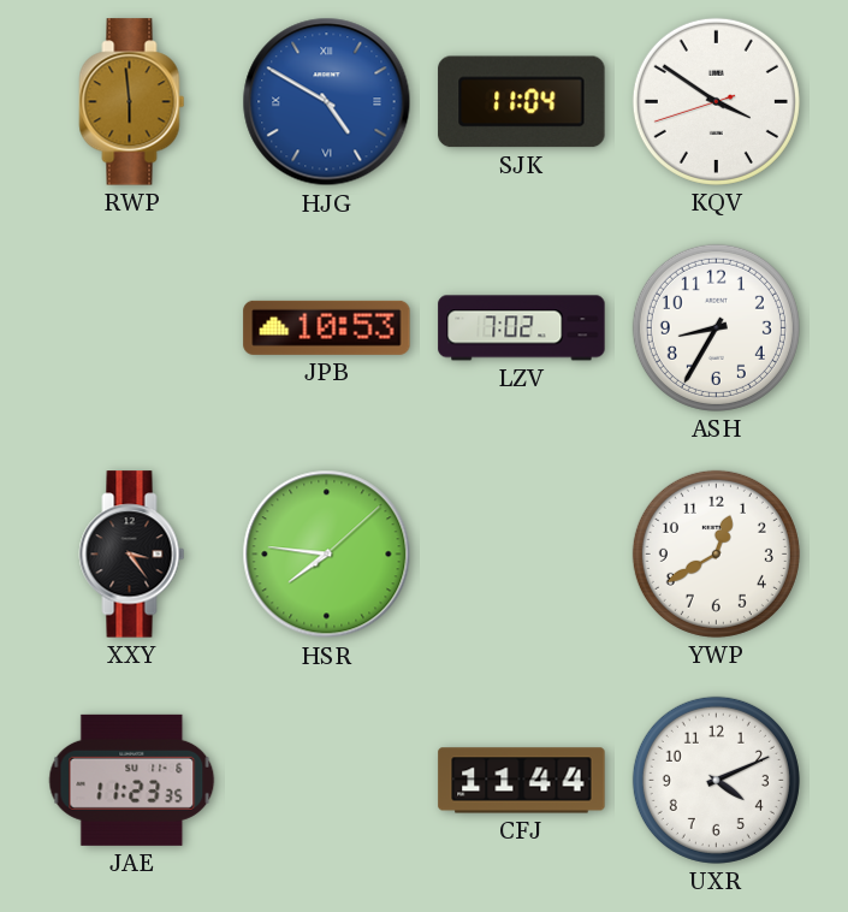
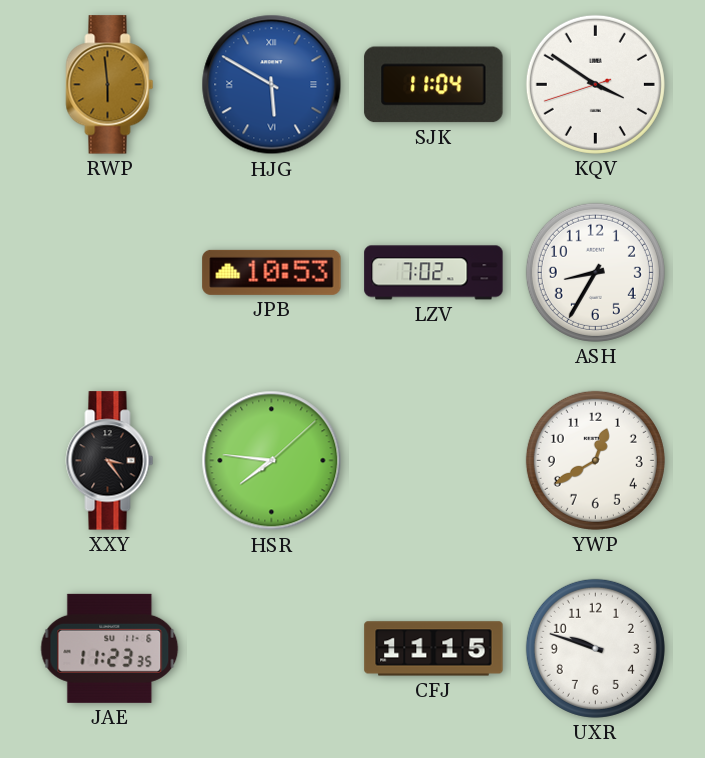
HJG: 4:50 -> 5:50 (272, 85)
CFJ: 11:44 -> 11:15 (434, 649)
UXR: 4:11 -> 9:48 (595, 648)
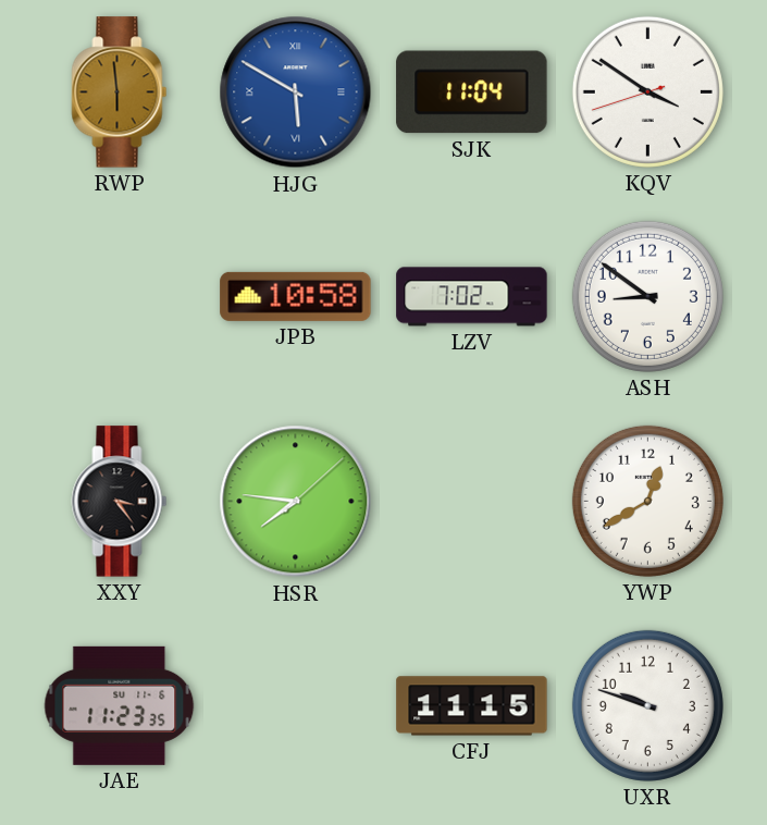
JPB: 10:53 -> 10:58 (296, 296)
ASH: 8:35 -> 8:51 (647, 296)
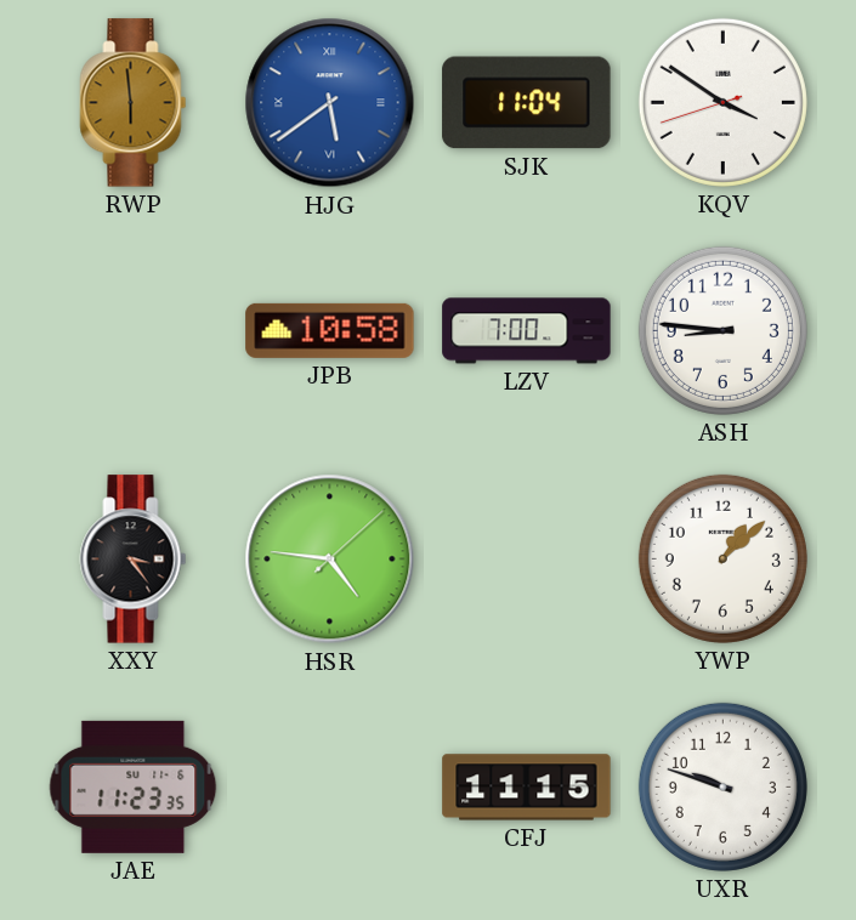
HJG: 5:50 -> 5:39 (330, 103)
LZV: 7:02 -> 7:00 (527, 331)
ASH: 8:51 -> 8:46 (722, 330)
HSR: 7:46 -> 4:46 (330, 560)
YWP: 12:40 -> 1:08 (722, 558)
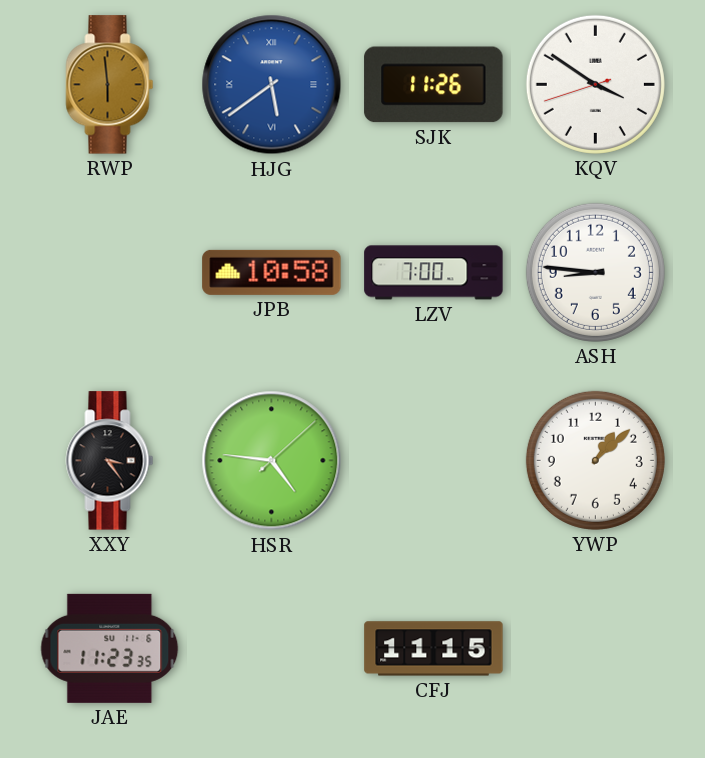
SJK: 11:04 -> 11:26 (434, 85)
UXR: 9:48 -> none (722, 786)
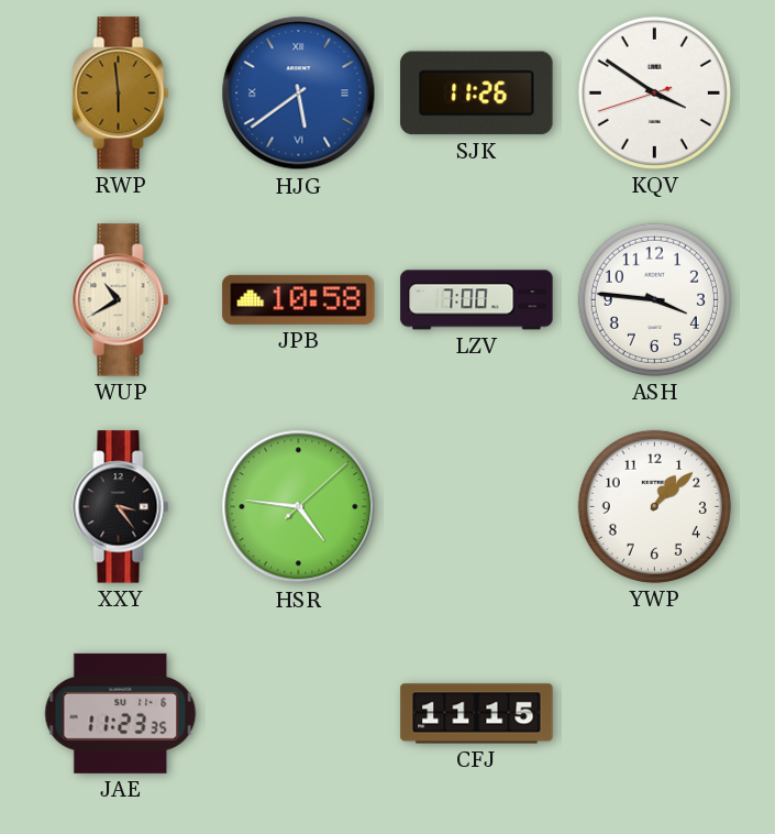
WUP: none -> 10:40 (121, 300)
ASH: 8:46 -> 3:46 (654, 299)
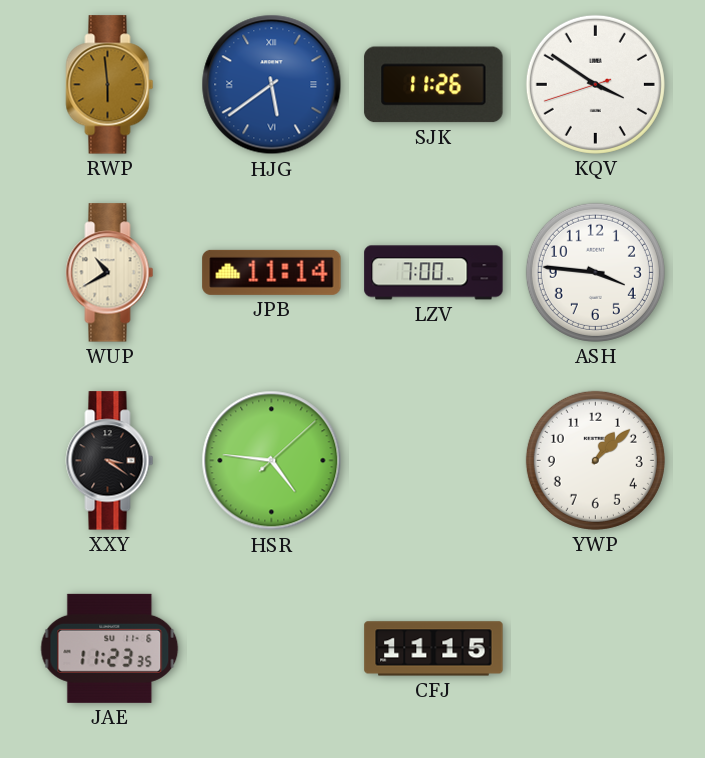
JPB: 10:58 -> 11:14 (272, 272)
XXY: 3:24 -> 3:21 (110, 461)
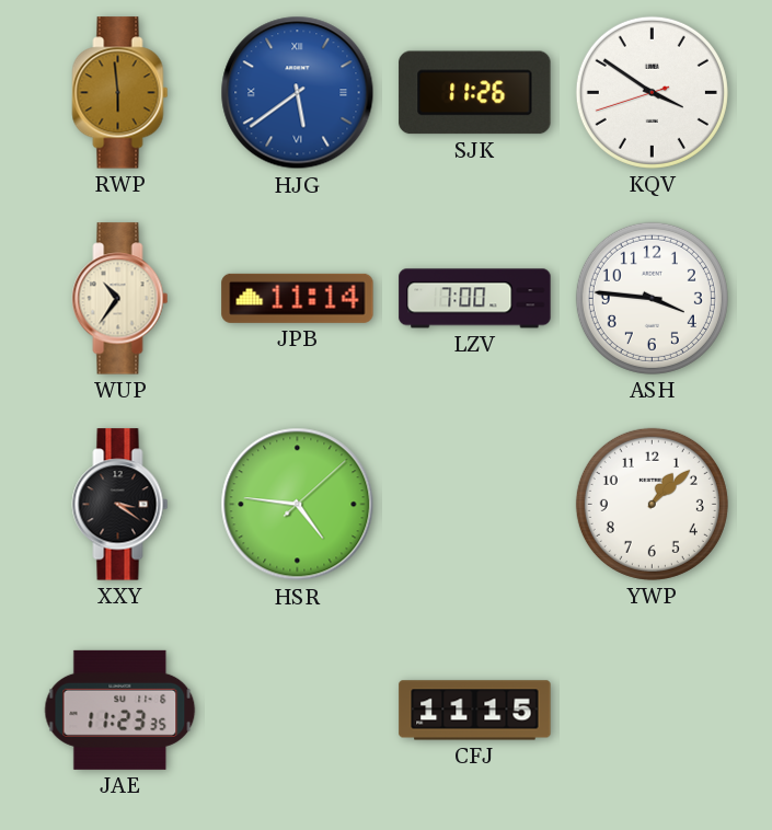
WUP: 10:40 -> 10:36 (120, 299)
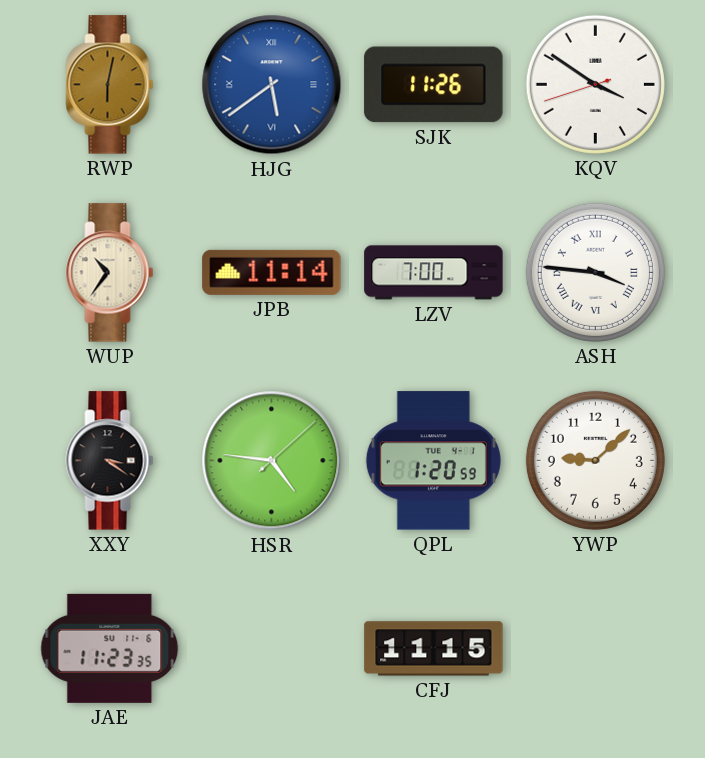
RWP: 5:59 -> 6:02 (110, 85)
ASH numerals: Arabic -> Roman (595, 272)
QPL: none -> 1:20 (433, 461)
YWP: 1:08 -> 9:08 (595, 460)
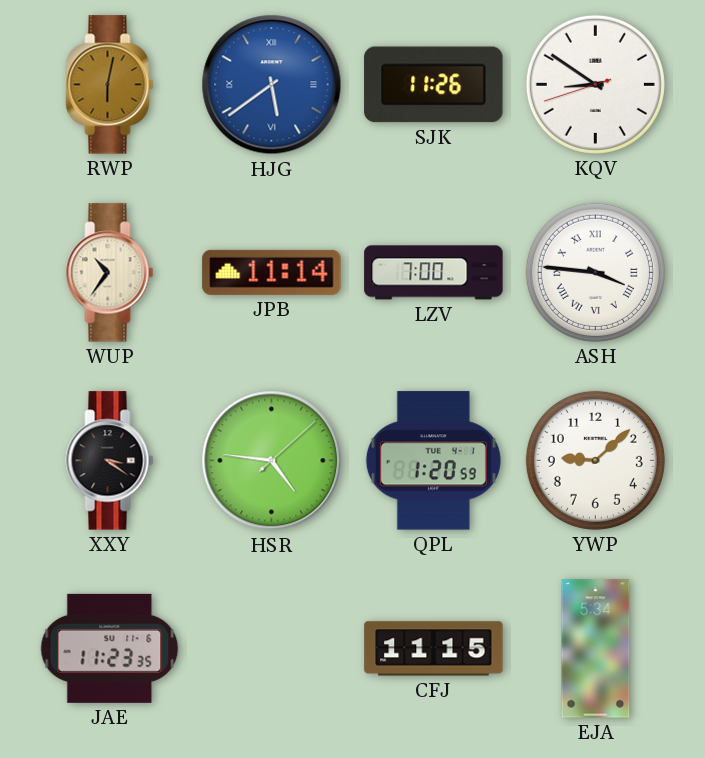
KQV: 3:50 -> 8:50 (595, 84)
EJA: none -> 5:34 (596, 649)
